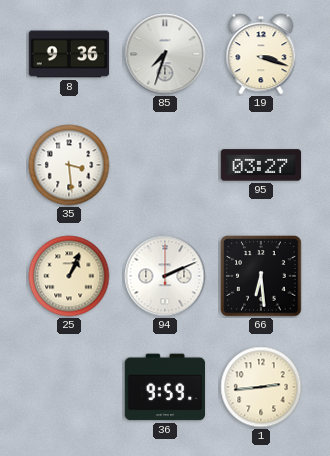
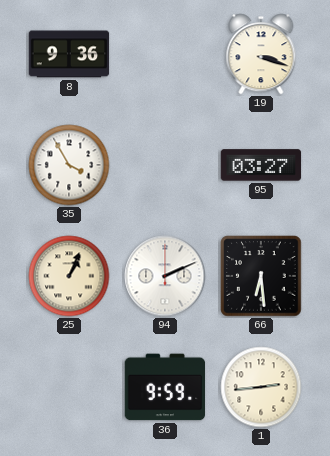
85: 7:33 -> none (165, 54)
35: 3:29 -> 3:55 (69, 165)
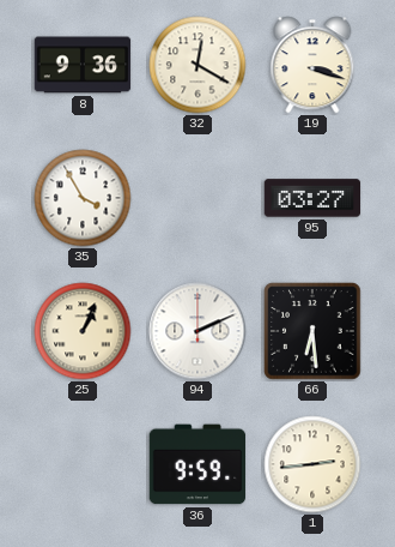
32: none -> 12:20 (197, 65)
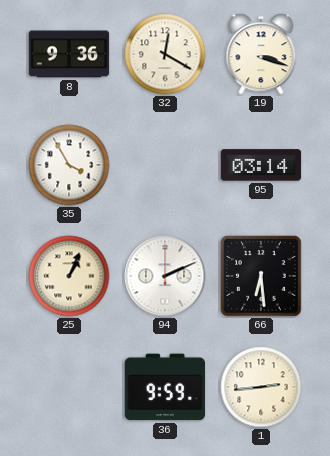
95: 03:27 -> 03:14 (261, 165)
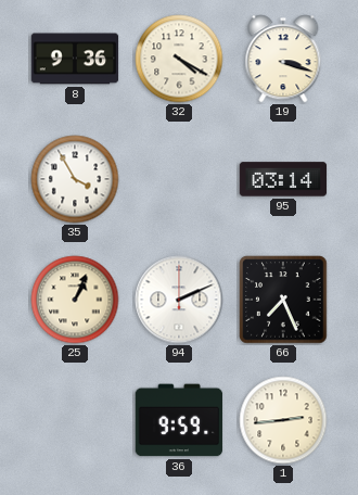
32: 12:20 -> 4:20 (179, 59)
66: 6:29 -> 7:26 (283, 300)
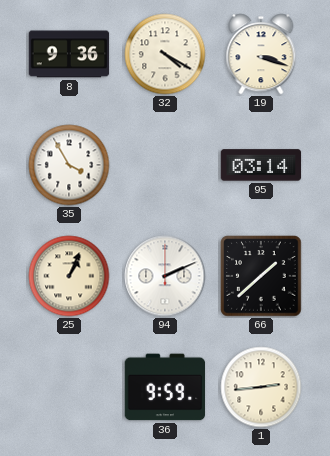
66: 7:26 -> 1:38 (261, 276)
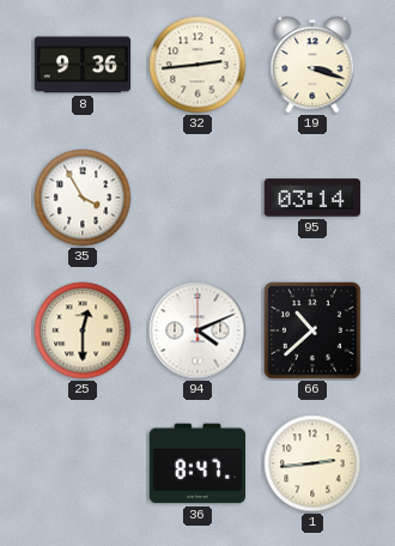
32: 4:20 -> 2:44 (197, 65)
25: 1:04 -> 12:30 (83, 330)
94: 2:11 -> 4:11 (197, 330)
66: 1:38 -> 10:38 (312, 330)
36: 9:59 -> 8:47 (197, 463)
